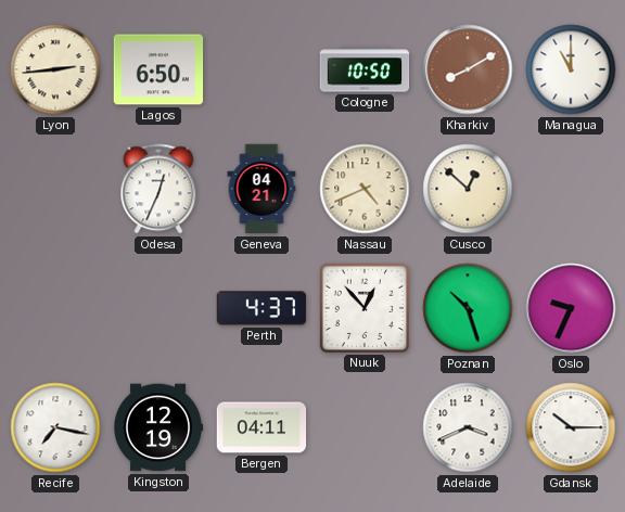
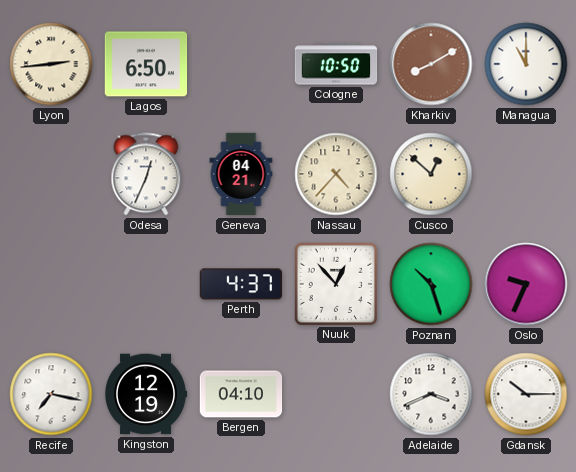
Nassau: 4:41 -> 4:37 (336, 174)
Bergen: 04:11 -> 04:10 (241, 394)
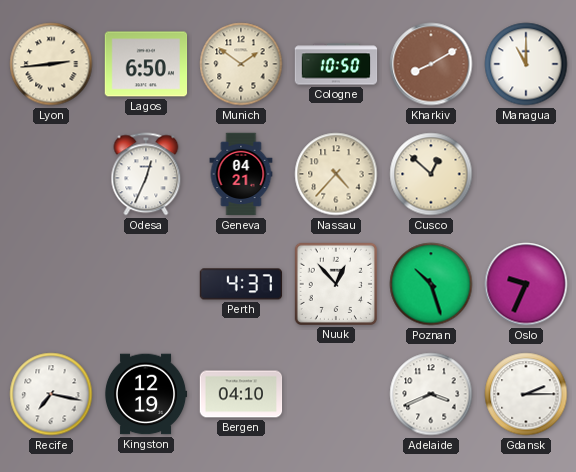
Munich: none -> 1:51 (241, 64)
Gdansk: 10:15 -> 2:15 (526, 394)
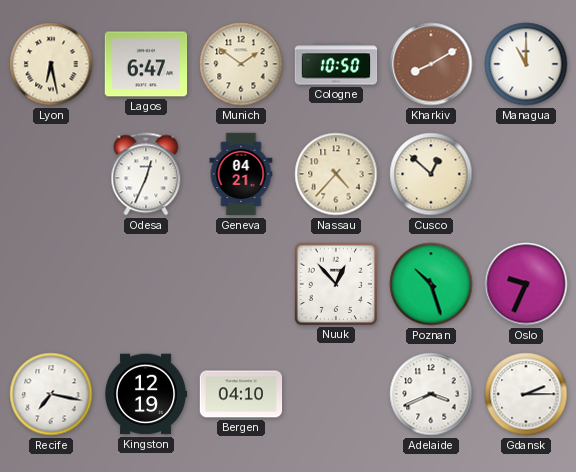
Lyon: 2:44 -> 6:28 (51, 64)
Lagos: 6:50 -> 6:47 (146, 64)
Perth: 4:37 -> none (241, 284)
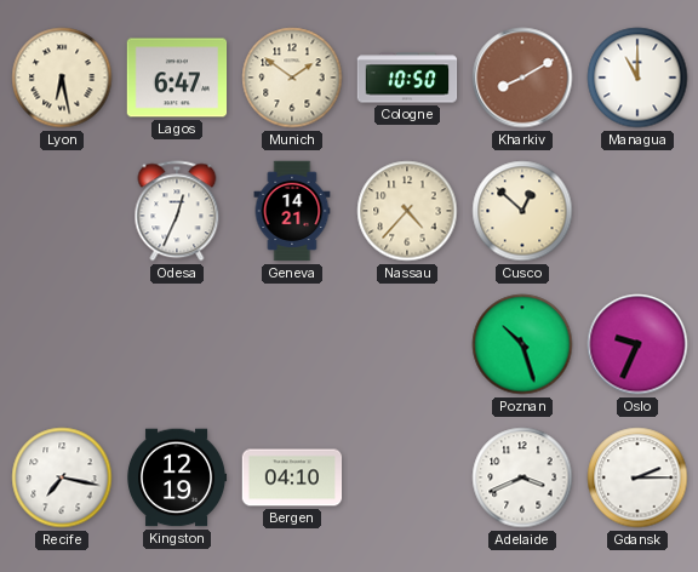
Geneva: 04:21 -> 14:21 (292, 211)
Nuuk: 12:53 -> none (335, 283)
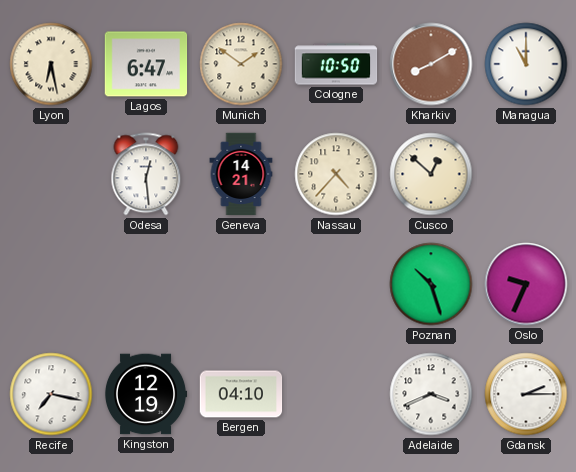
Odesa: 12:34 -> 12:29 (146, 174)
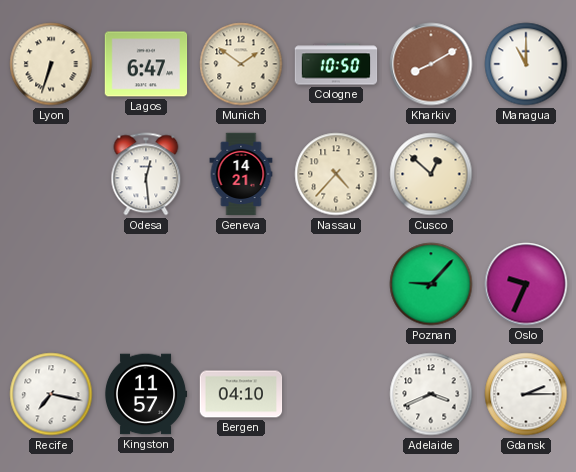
Lyon: 6:28 -> 6:33 (51, 64)
Poznan: 10:27 -> 9:07 (431, 284)
Kingston: 12:19 -> 11:57 (146, 394)
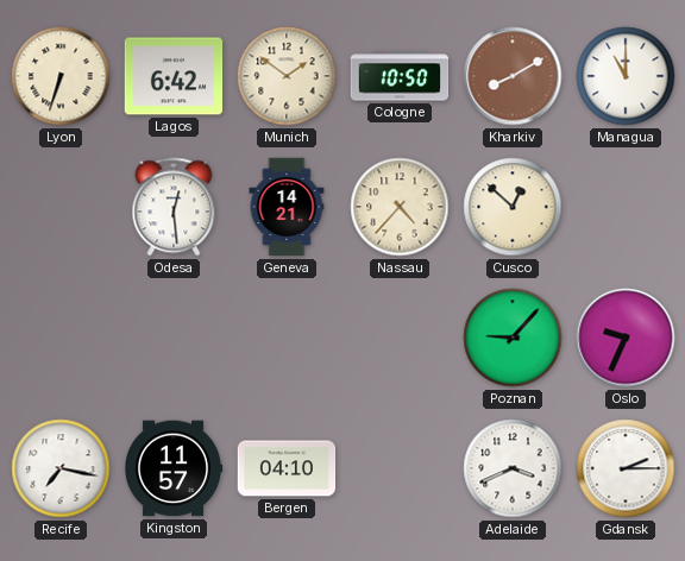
Lagos: 6:47 -> 6:42 (174, 76)
